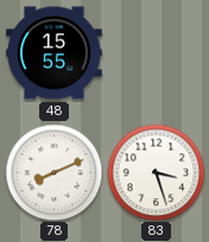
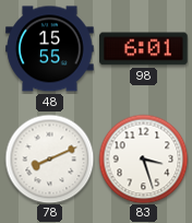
98: none -> 6:01 (144, 49)
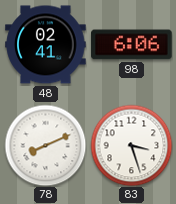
48: 15:55 -> 02:41 (46, 45)
98: 6:01 -> 6:06 (132, 45)
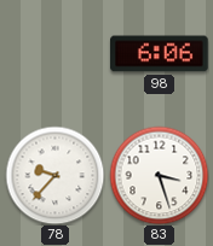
48: 02:41 -> none (46, 45)
78: 8:11 -> 9:37 (54, 175)
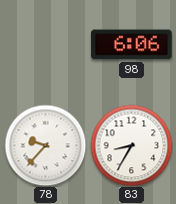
83: 3:27 -> 8:35 (131, 145)
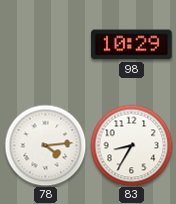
98: 6:06 -> 10:29 (132, 45)
78: 9:37 -> 4:14 (45, 145)
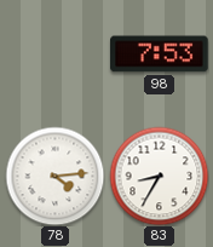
98: 10:29 -> 7:53 (160, 54)
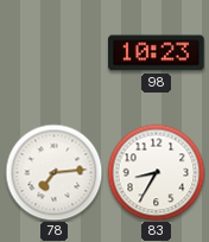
98: 7:53 -> 10:23 (157, 53)
78: 4:14 -> 7:14 (53, 172)
